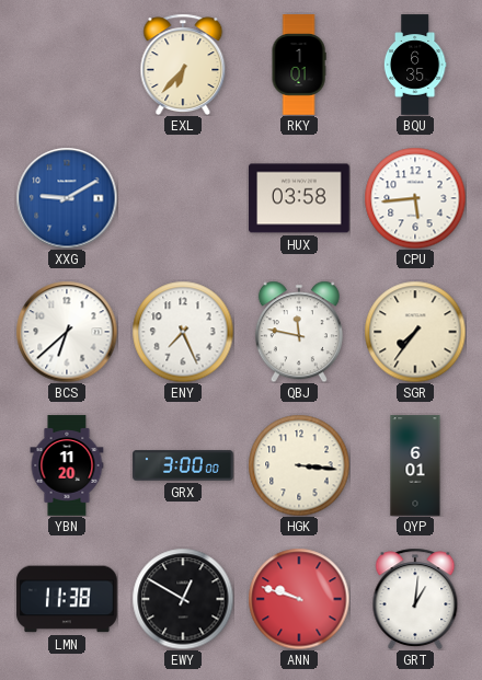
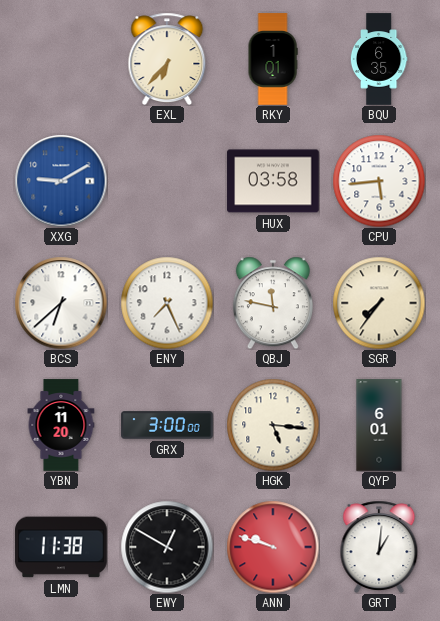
HGK: 3:16 -> 5:16 (273, 425)
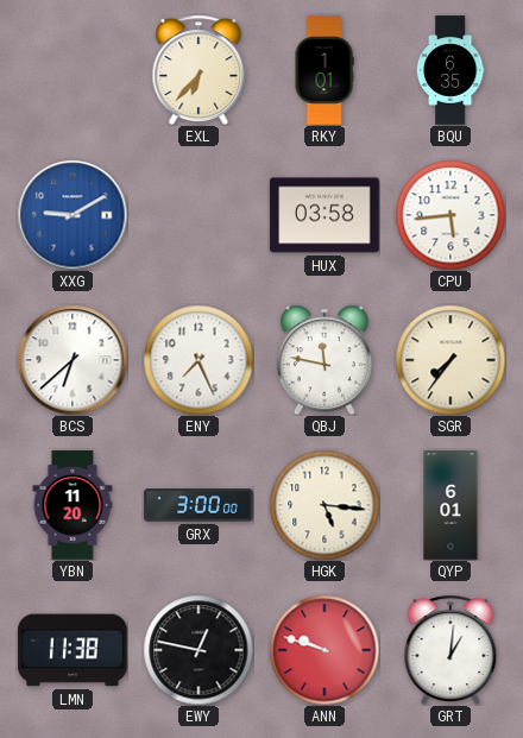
EWY: 12:50 -> 12:47 (199, 650)
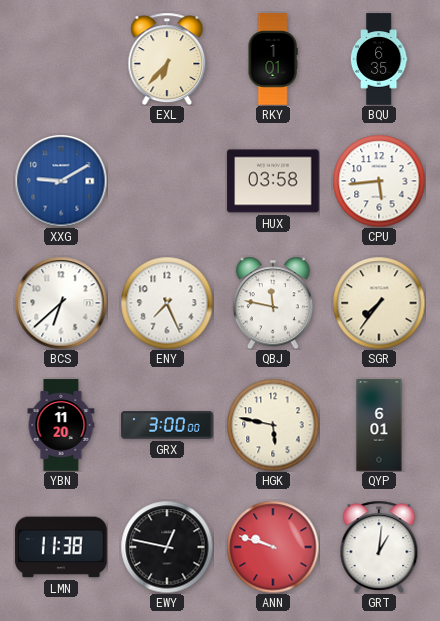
HGK: 5:16 -> 5:47 (273, 425)
